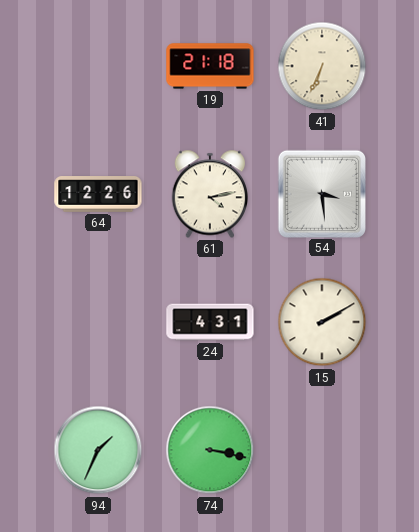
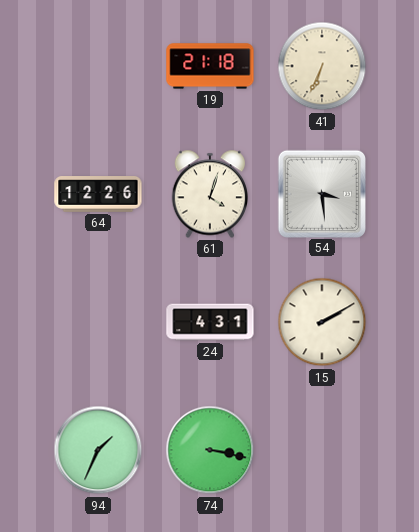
61: 4:13 -> 4:03 (210, 194)
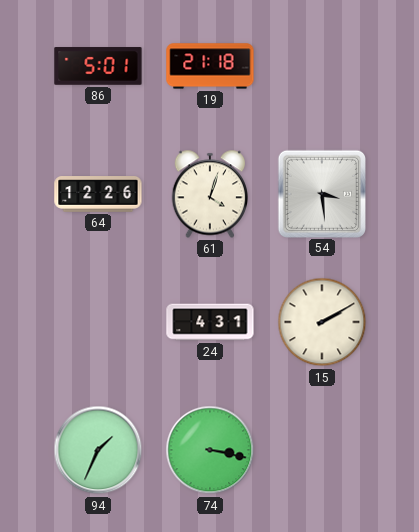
86: none -> 5:01 (98, 66)
41: 6:34 -> none (322, 66)
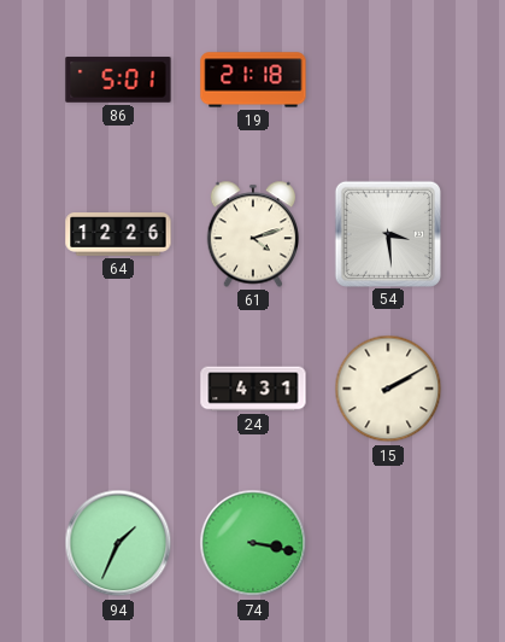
61: 4:03 -> 4:12 (253, 234)
